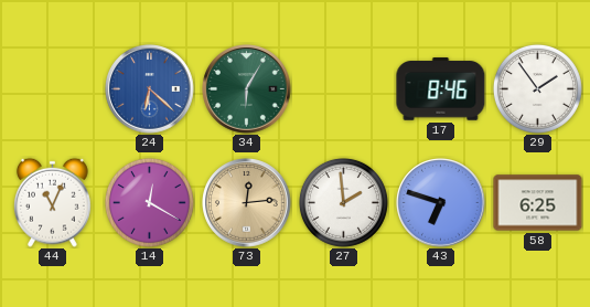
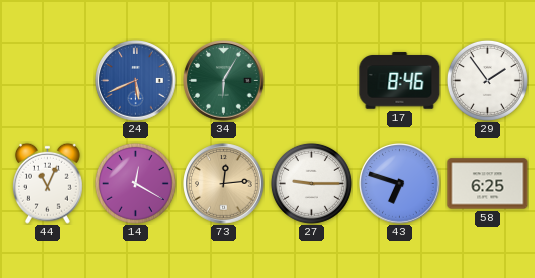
24: 6:22 -> 5:41 (136, 81)
27: 1:59 -> 9:15 (311, 183)
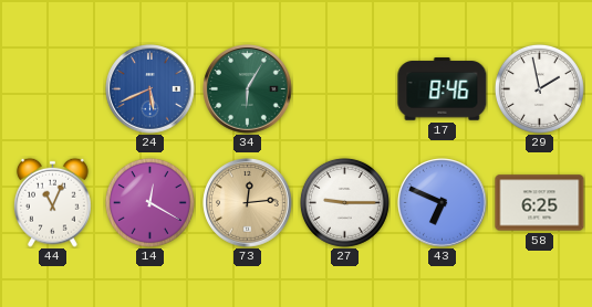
29: 1:54 -> 1:58 (539, 88)
43: 6:48 -> 6:49 (443, 203)
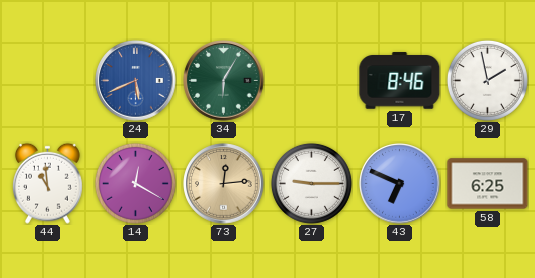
44: 11:04 -> 10:59 (48, 183)
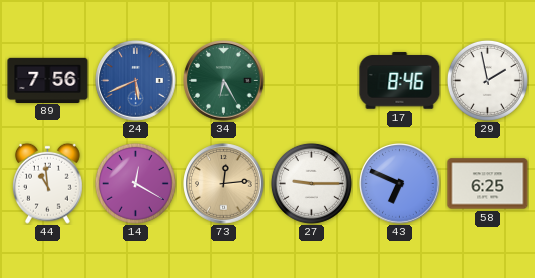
89: none -> 7:56 (48, 80)
34: 6:05 -> 6:25 (224, 81)
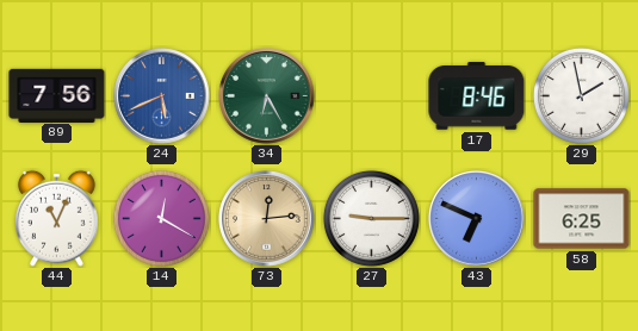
44: 10:59 -> 11:04 (57, 218)
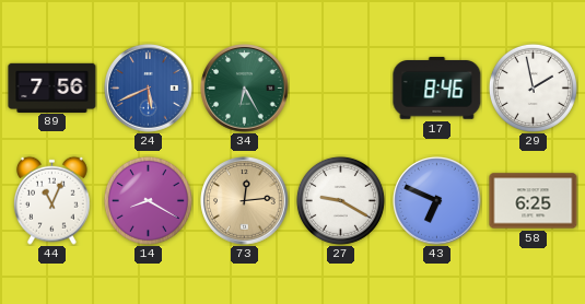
14: 12:20 -> 8:20 (148, 200)
27: 9:15 -> 9:20 (340, 200)
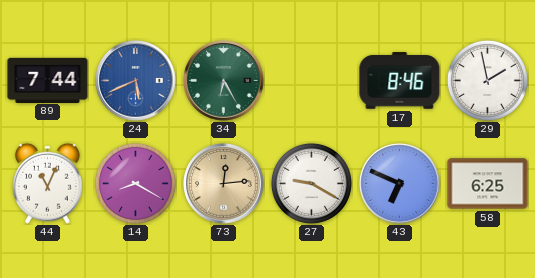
89: 7:56 -> 7:44 (48, 80)
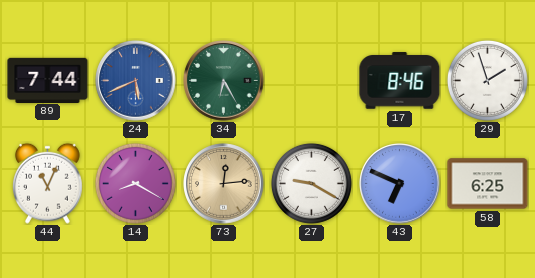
29: 1:58 -> 1:57 (487, 80)
